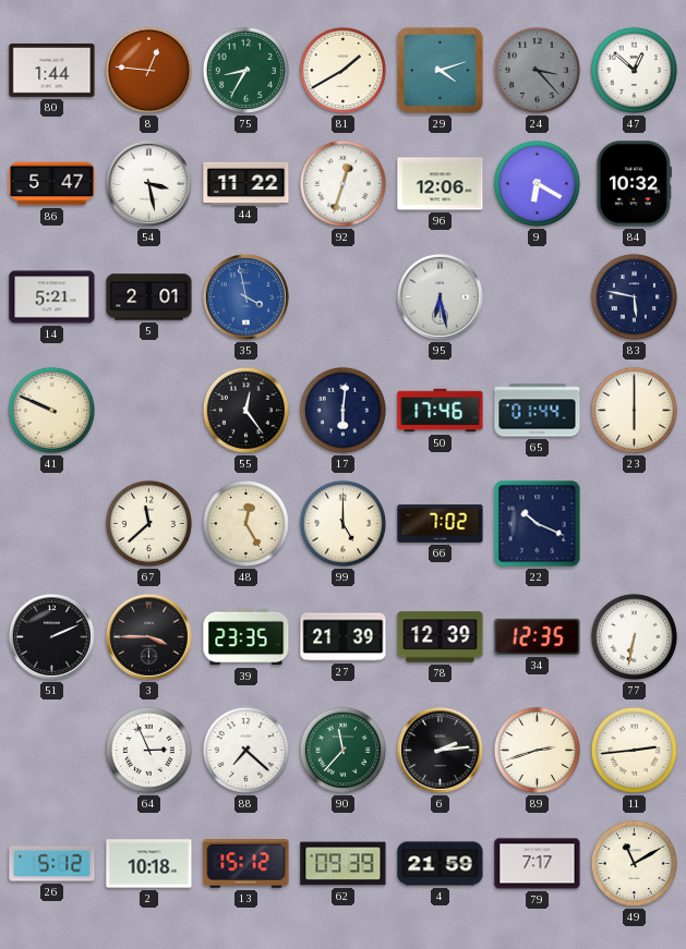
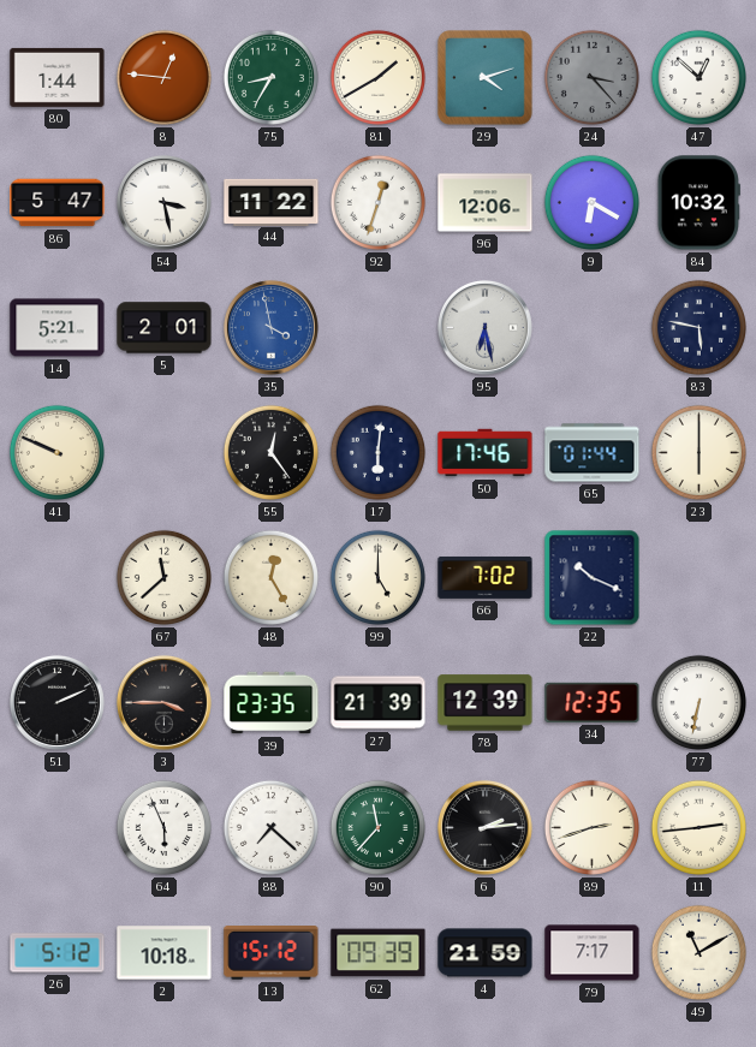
64: 2:56 -> 5:56 (163, 827)
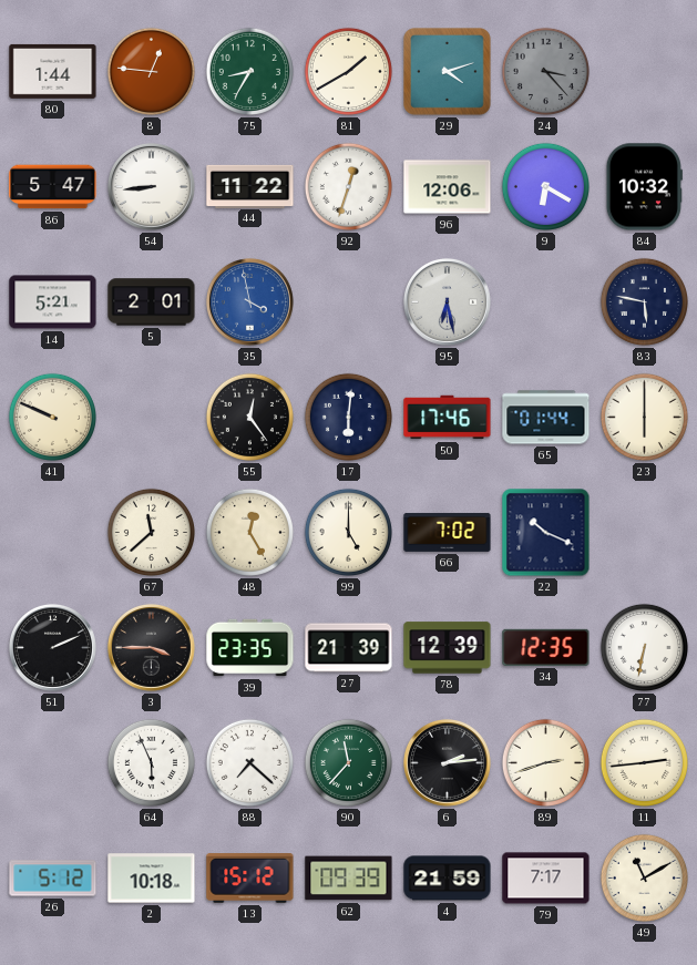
47: 12:52 -> none (698, 77)
54: 3:28 -> 8:44 (151, 186)
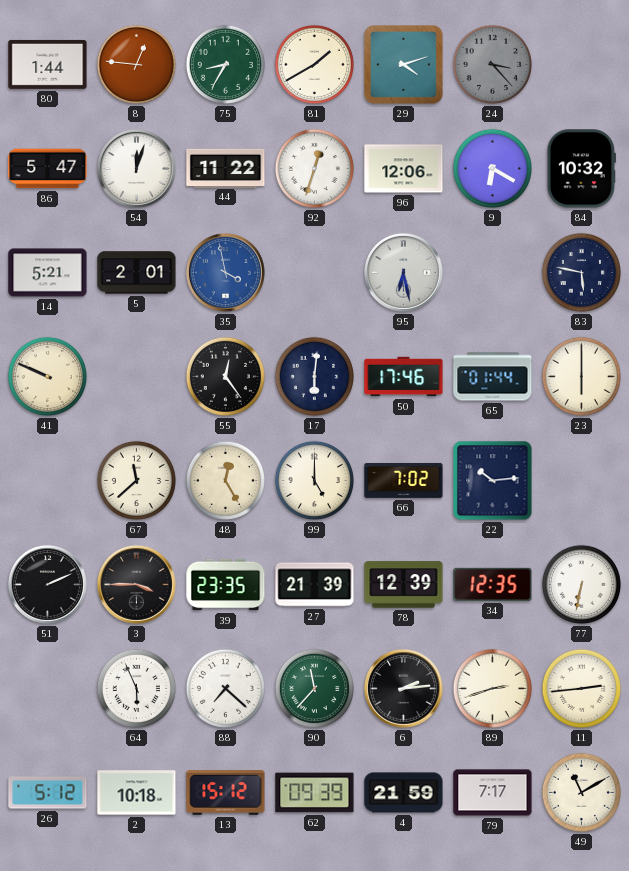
54: 8:44 -> 12:03 (136, 168)
22: 10:19 -> 10:14 (493, 481)
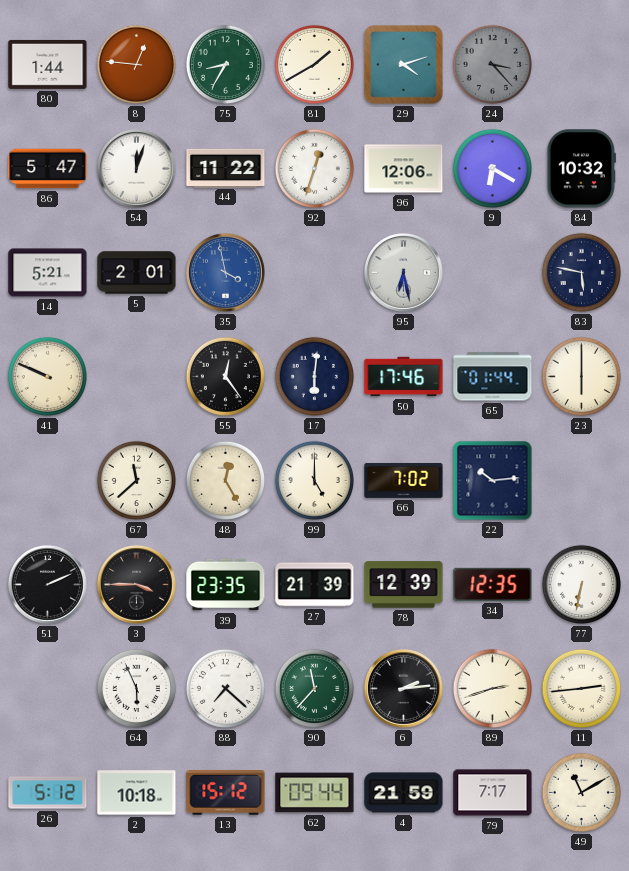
62: 09:39 -> 09:44 (315, 793)
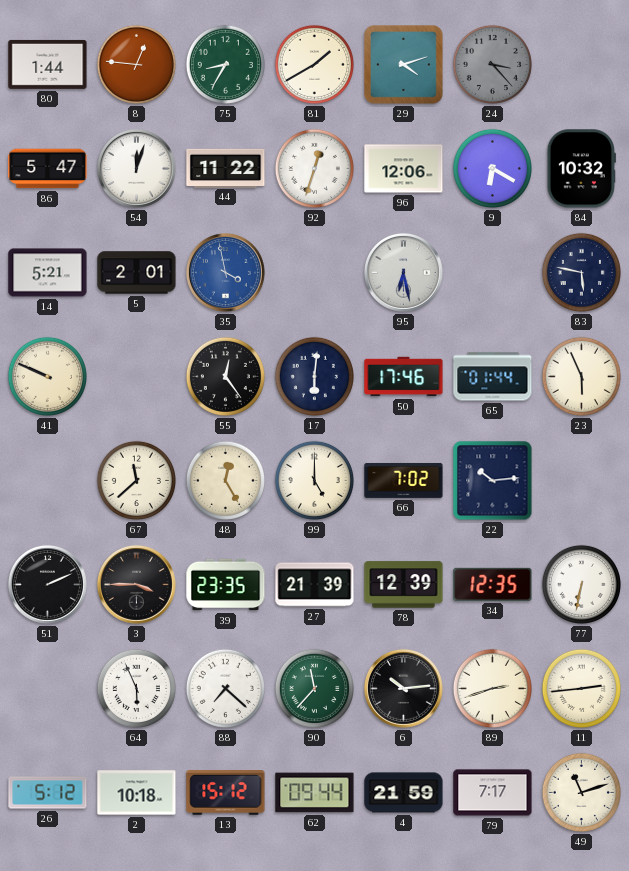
23: 6:00 -> 5:56 (581, 376)
6: 2:14 -> 10:14 (403, 688)
49: 11:10 -> 11:12 (581, 792)
